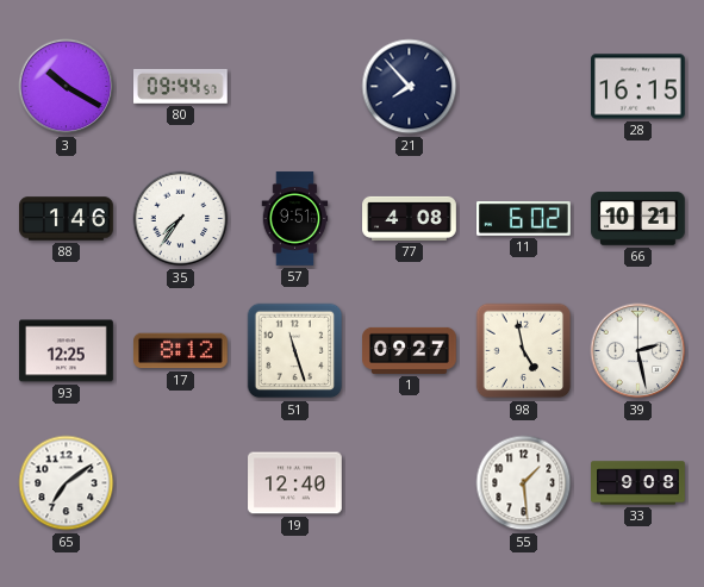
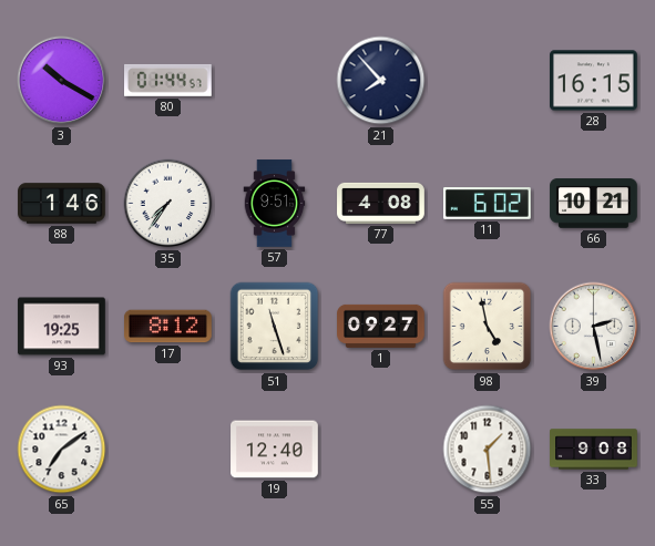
80: 09:44 -> 01:44 (168, 80)
93: 12:25 -> 19:25 (62, 327)
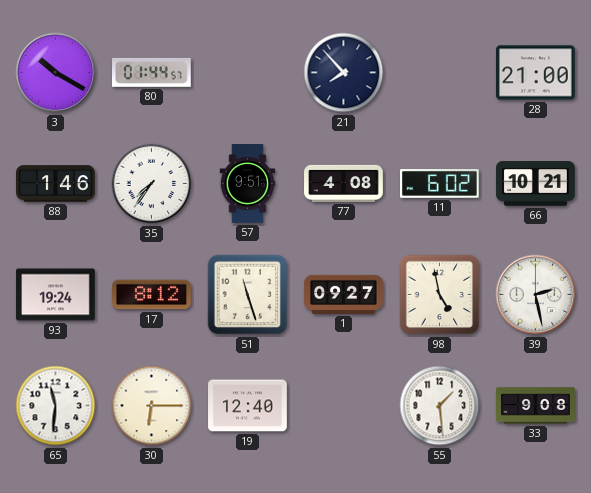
28: 16:15 -> 21:00 (536, 73)
93: 19:25 -> 19:24 (56, 295)
65: 7:09 -> 11:31 (56, 406)
30: none -> 6:15 (152, 406)
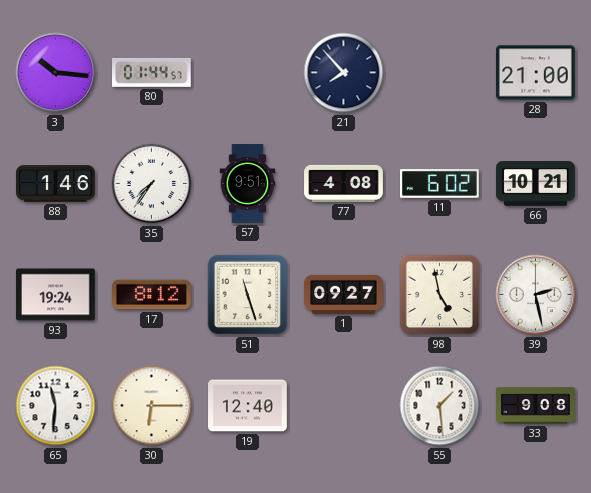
3: 10:20 -> 10:16 (56, 73)
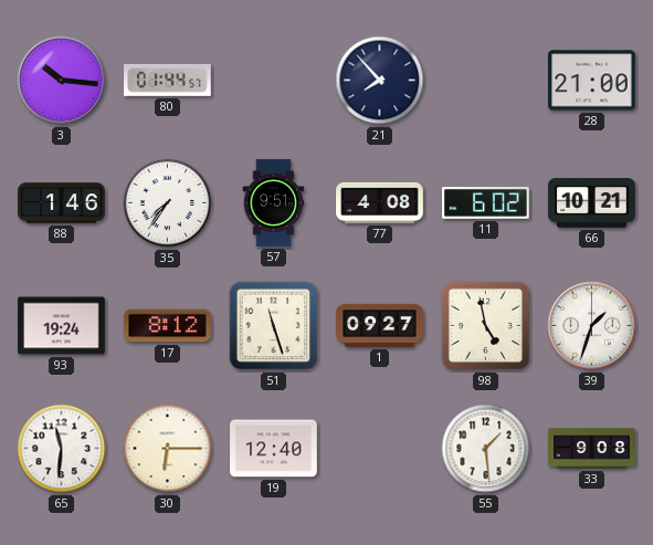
39: 2:28 -> 1:33 (592, 326)
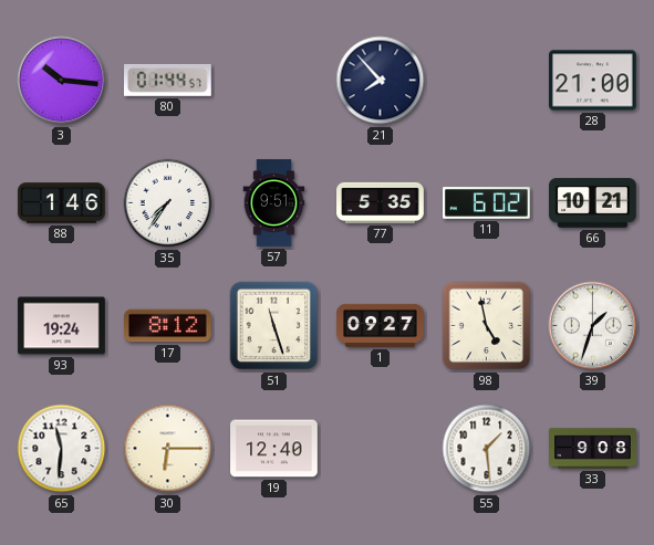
77: 4:08 -> 5:35 (381, 202)
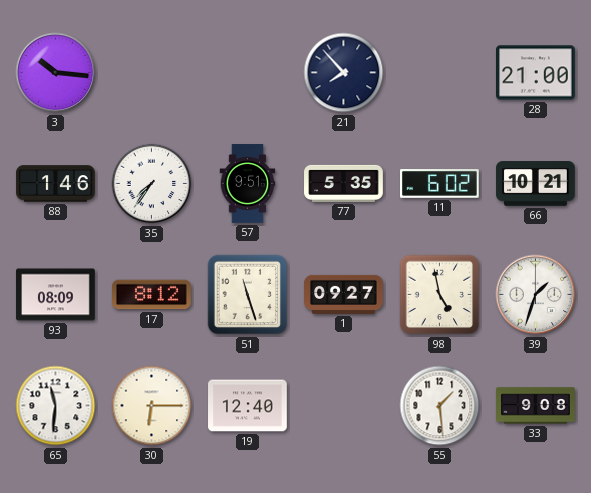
80: 01:44 -> none (168, 80)
93: 19:24 -> 08:09 (56, 295)
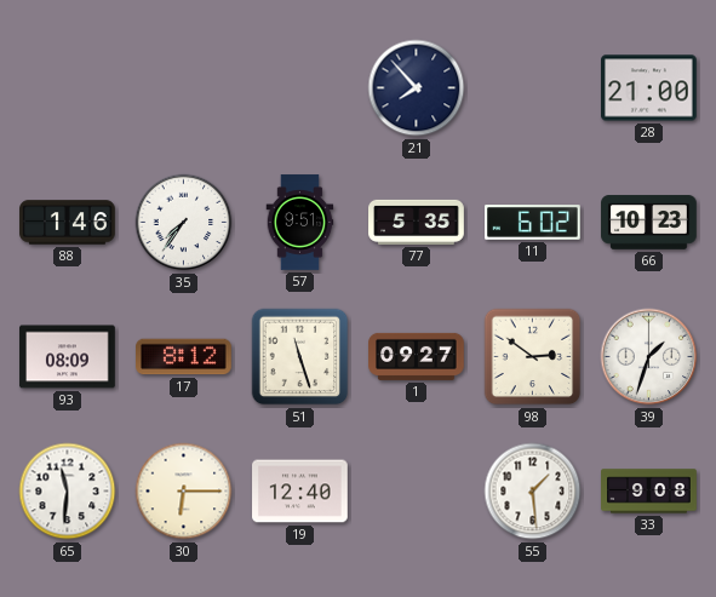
3: 10:16 -> none (56, 73)
66: 10:21 -> 10:23 (649, 223)
98: 4:58 -> 2:51 (533, 357)
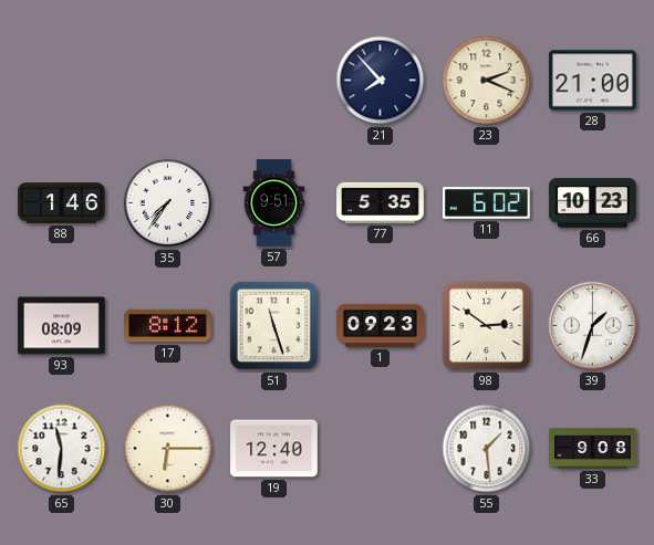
23: none -> 2:19 (487, 81)
1: 09:27 -> 09:23 (381, 325)
